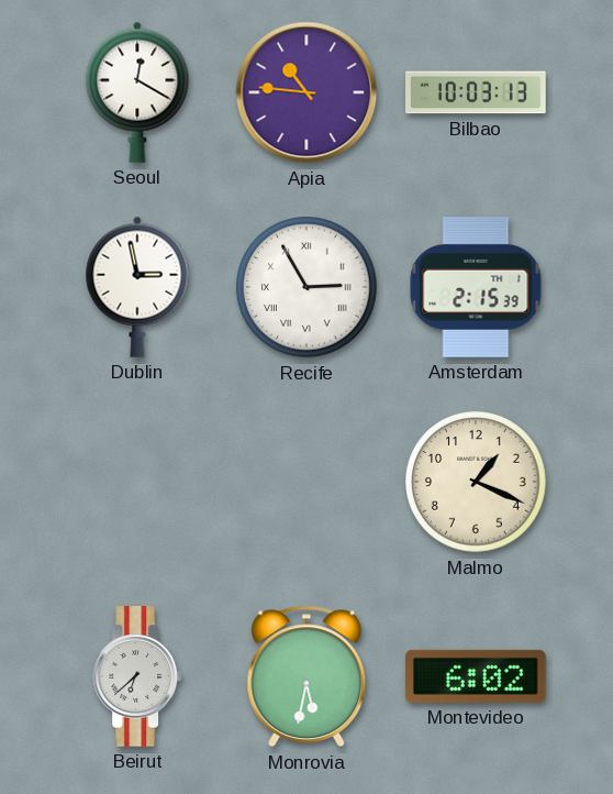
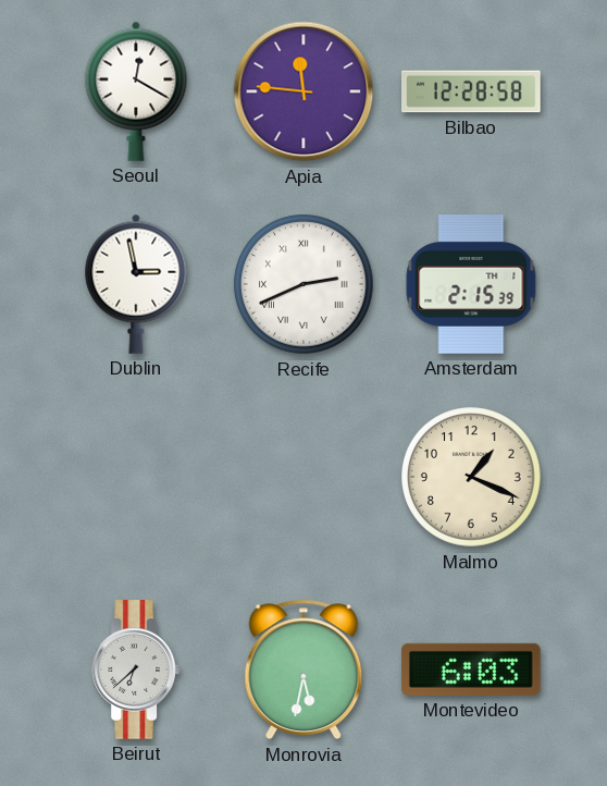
Apia: 10:46 -> 11:46 (303, 91)
Bilbao: 10:03 -> 12:28 (472, 91)
Recife: 2:55 -> 2:41 (303, 284)
Montevideo: 6:02 -> 6:03 (471, 670)
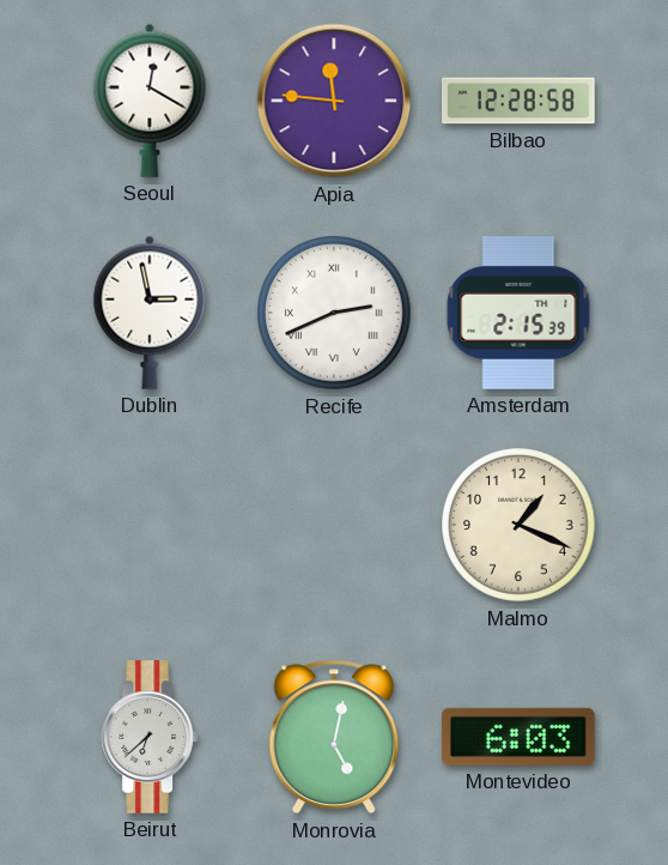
Monrovia: 5:32 -> 5:02 (334, 737)
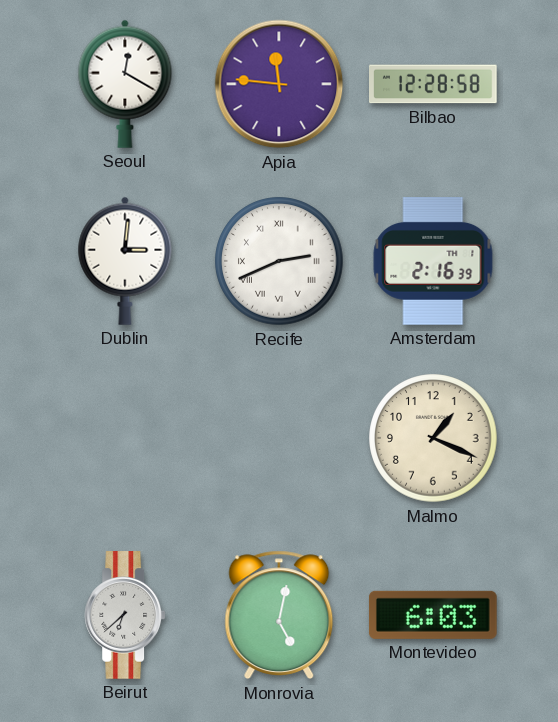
Dublin: 2:58 -> 3:01 (125, 261)
Amsterdam: 2:15 -> 2:16 (433, 262)
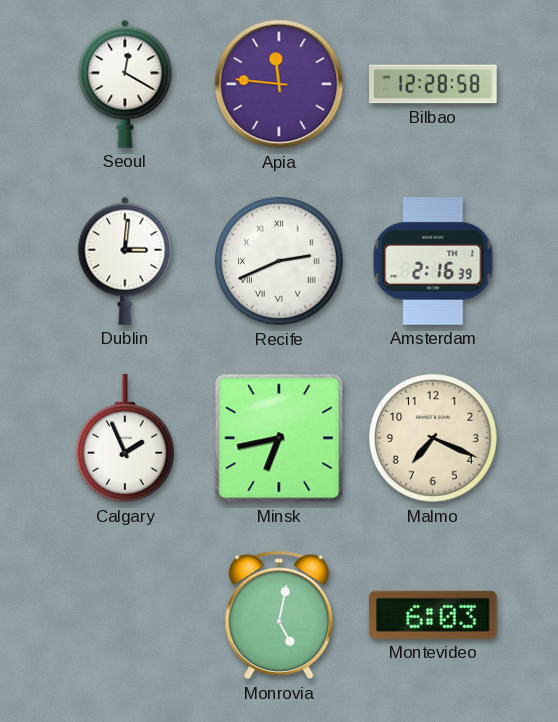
Calgary: none -> 1:56 (126, 439)
Minsk: none -> 6:43 (279, 438)
Malmo: 1:19 -> 7:19 (433, 438)
Beirut: 6:38 -> none (125, 615)
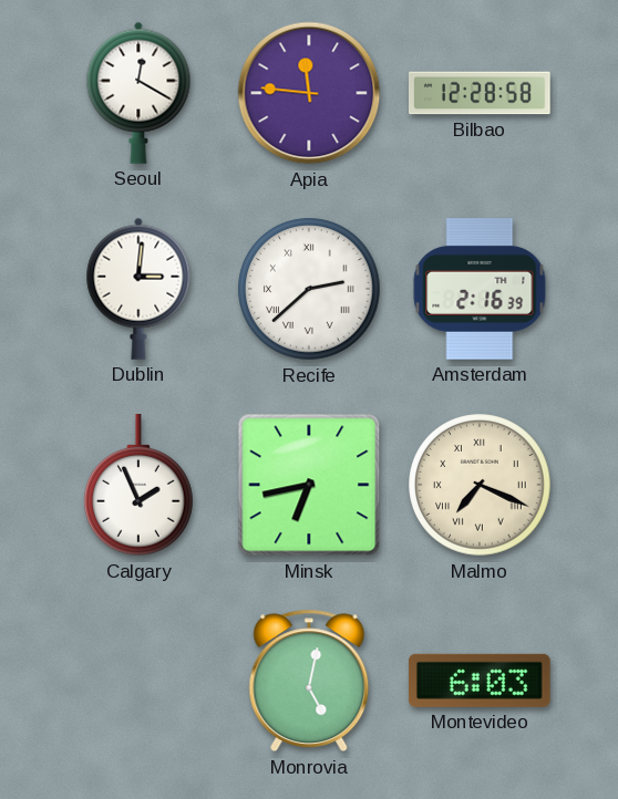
Recife: 2:41 -> 2:38 (309, 289)
Malmo numerals: Arabic -> Roman (480, 485)
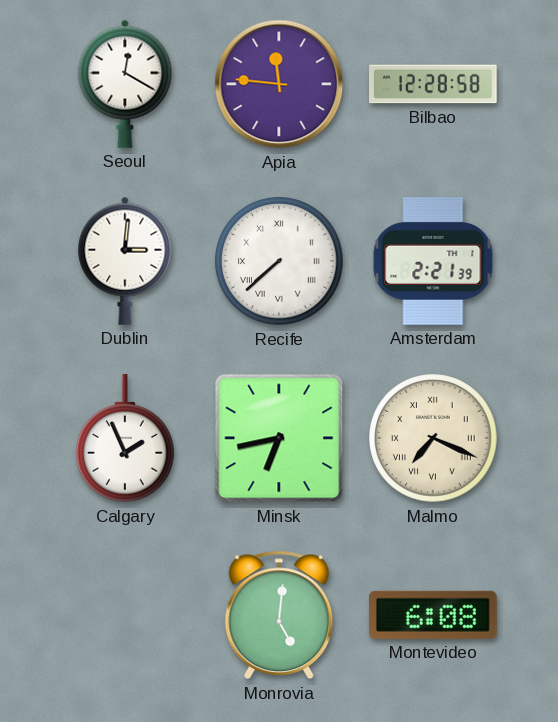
Recife: 2:38 -> 7:38 (279, 261)
Amsterdam: 2:16 -> 2:21 (433, 262)
Monrovia: 5:02 -> 5:01 (279, 615)
Montevideo: 6:03 -> 6:08 (433, 615)
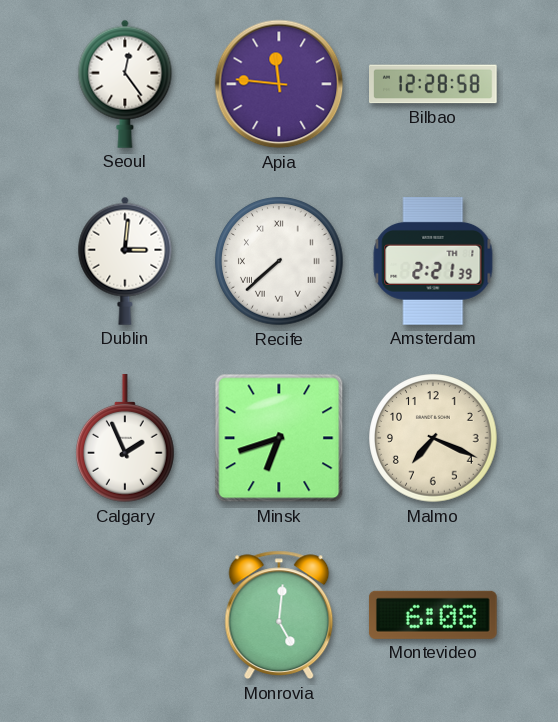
Seoul: 12:20 -> 12:24 (125, 84)
Minsk: 6:43 -> 6:42 (279, 438)
Malmo numerals: Roman -> Arabic (433, 438)
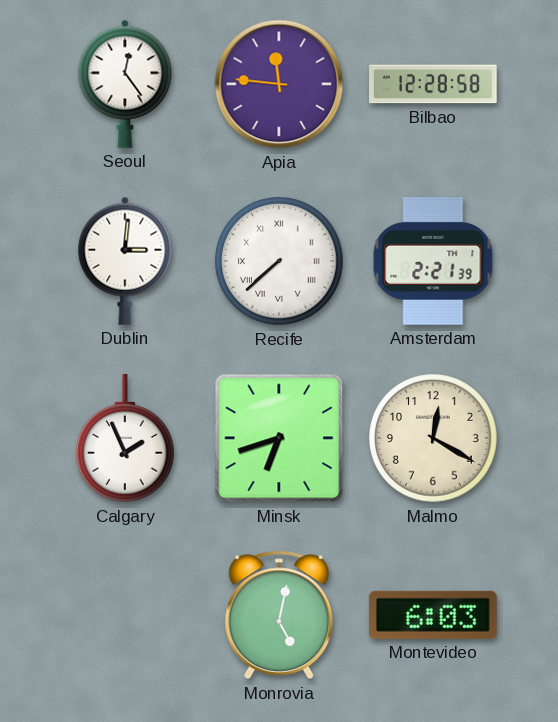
Malmo: 7:19 -> 12:20 (433, 438)
Monrovia: 5:01 -> 5:02 (279, 615)
Montevideo: 6:08 -> 6:03 (433, 615)
